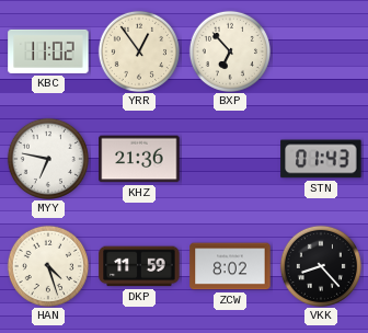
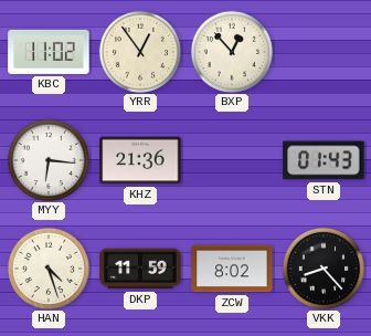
BXP: 6:53 -> 12:53 (231, 51)
MYY: 6:47 -> 6:16 (47, 159)
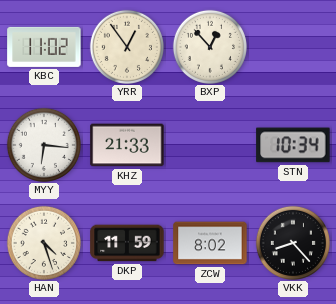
KHZ: 21:36 -> 21:33 (127, 145)
STN: 01:43 -> 10:34 (293, 145)
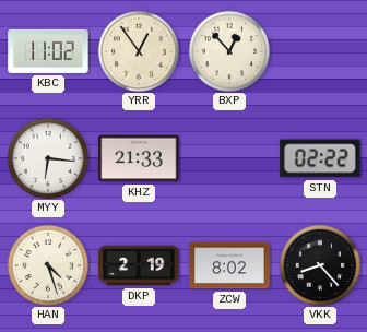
STN: 10:34 -> 02:22 (320, 158)
DKP: 11:59 -> 2:19 (139, 265)
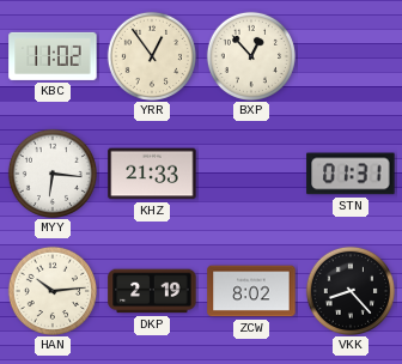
STN: 02:22 -> 01:31 (351, 174)
HAN: 4:27 -> 10:14 (51, 290)
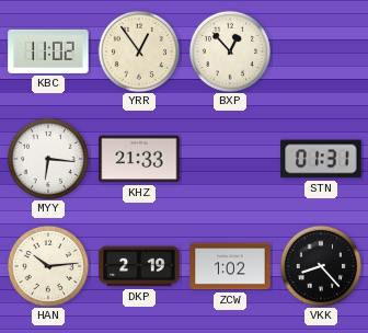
ZCW: 8:02 -> 1:02 (230, 266)
